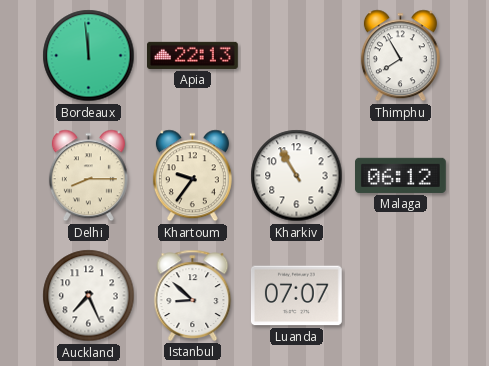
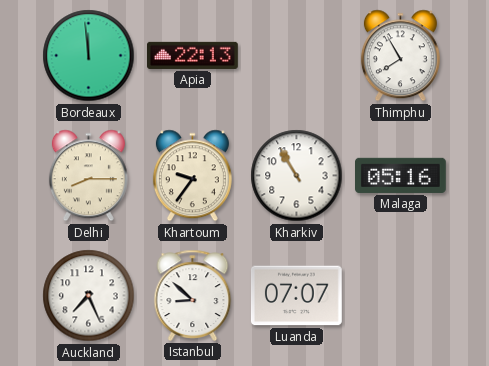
Malaga: 06:12 -> 05:16 (401, 175)
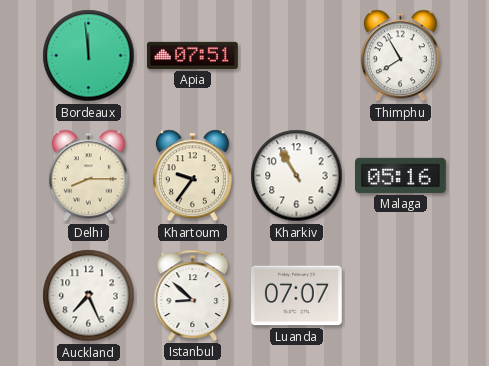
Apia: 22:13 -> 07:51 (193, 55)
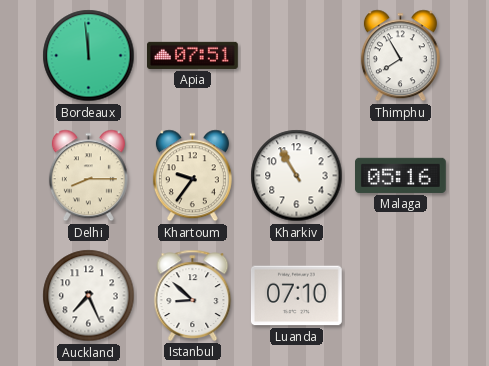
Luanda: 07:07 -> 07:10 (297, 296)
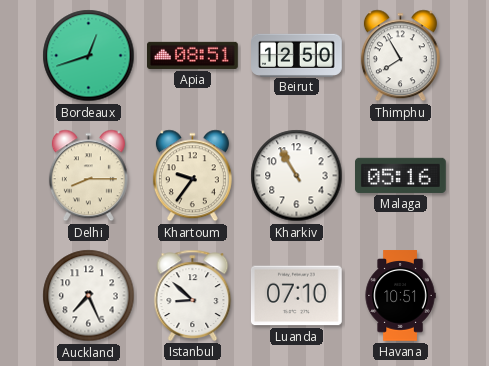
Bordeaux: 11:59 -> 12:42 (89, 56)
Apia: 07:51 -> 08:51 (193, 55)
Beirut: none -> 12:50 (297, 55)
Havana: none -> 10:51 (400, 296)
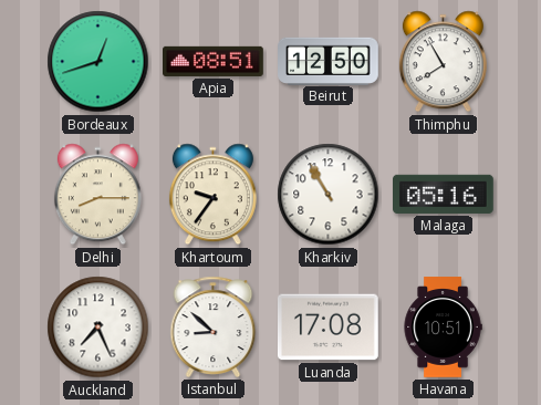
Luanda: 07:10 -> 17:08 (329, 328)
